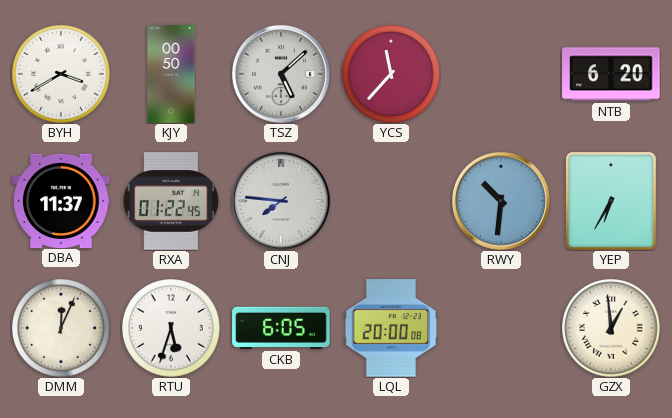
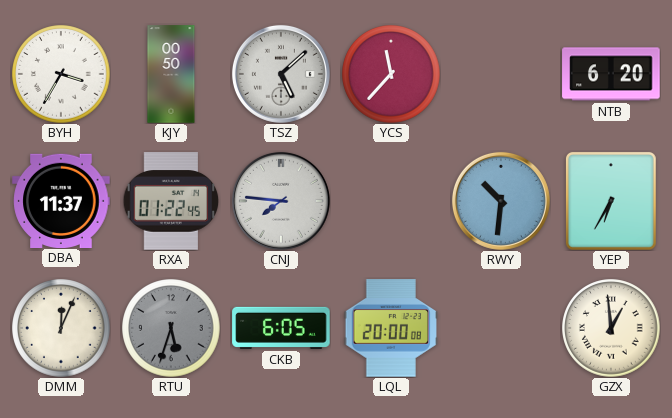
BYH: 3:40 -> 3:35 (61, 74)
RTU dial: white -> grey (171, 328)
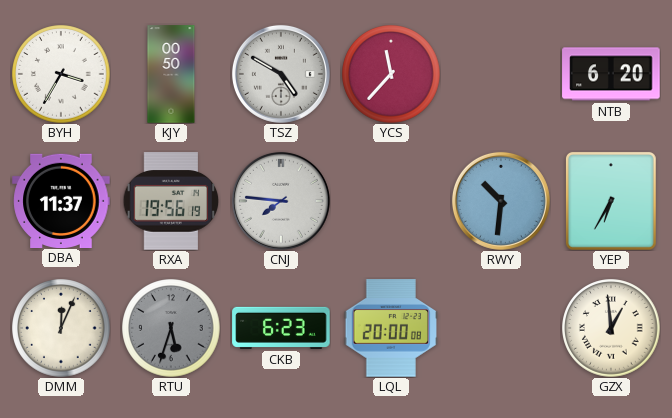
TSZ: 5:08 -> 4:50 (281, 74)
RXA: 01:22 -> 19:56 (171, 201)
CKB: 6:05 -> 6:23 (281, 328)
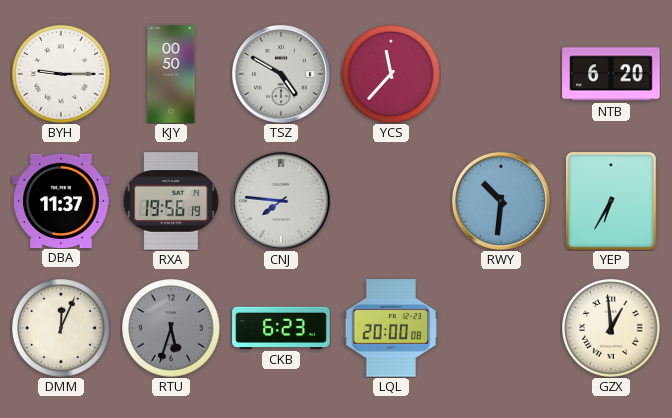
BYH: 3:35 -> 9:15 (61, 74)
